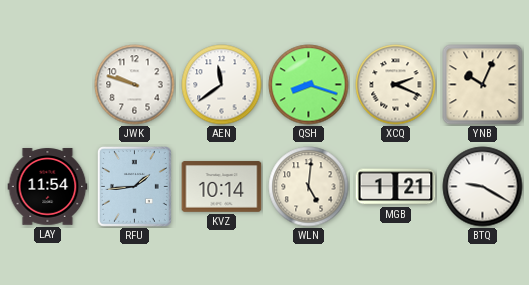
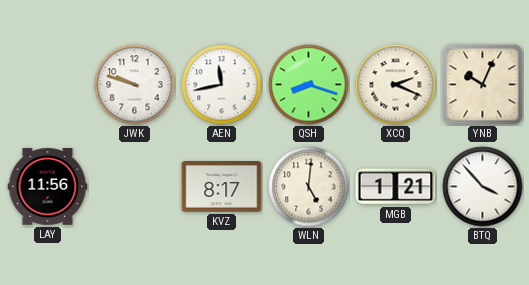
AEN: 11:39 -> 11:43 (222, 85)
LAY: 11:54 -> 11:56 (48, 187)
RFU: 1:44 -> none (135, 187)
KVZ: 10:14 -> 8:17 (222, 187)
BTQ: 9:20 -> 3:53 (483, 187)
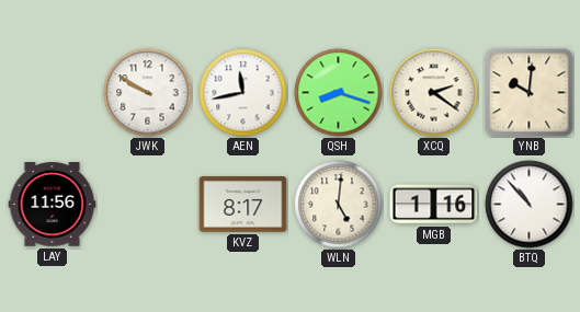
JWK: 9:48 -> 9:50 (148, 93)
XCQ: 2:19 -> 2:21 (434, 93)
YNB: 10:04 -> 10:01 (530, 93)
MGB: 1:21 -> 1:16 (434, 205)
BTQ: 3:53 -> 10:53 (530, 205)
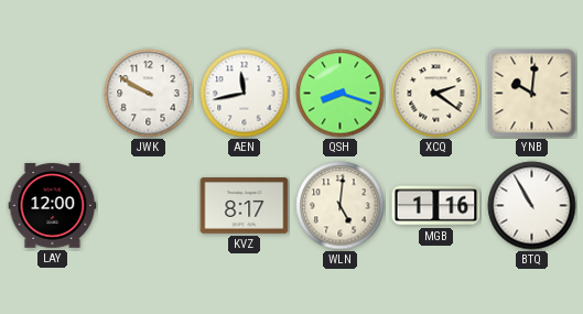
LAY: 11:56 -> 12:00 (53, 206)
BTQ: 10:53 -> 10:55 (532, 206)
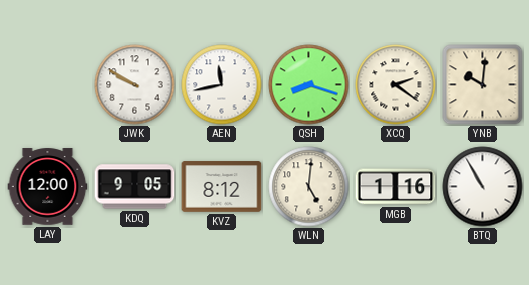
KDQ: none -> 9:05 (135, 187)
KVZ: 8:17 -> 8:12 (222, 187)
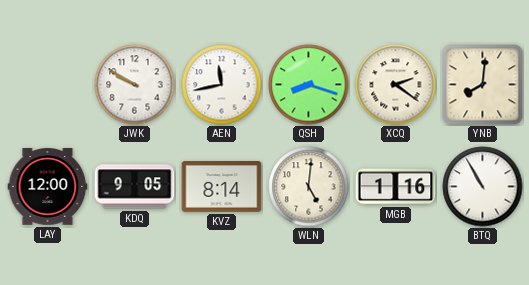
YNB: 10:01 -> 8:01 (483, 85)
KVZ: 8:12 -> 8:14 (222, 187)
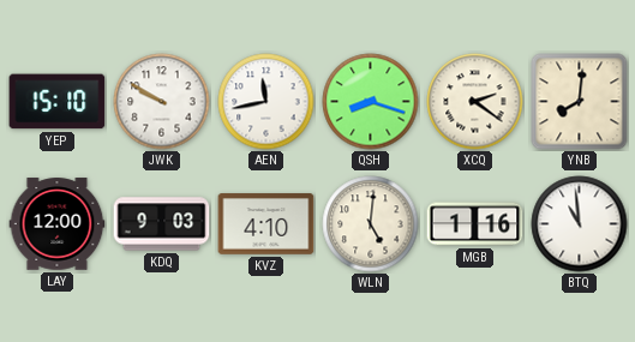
YEP: none -> 15:10 (58, 102)
KDQ: 9:05 -> 9:03 (162, 224)
KVZ: 8:14 -> 4:10 (266, 224)
BTQ: 10:55 -> 10:59 (580, 224)
